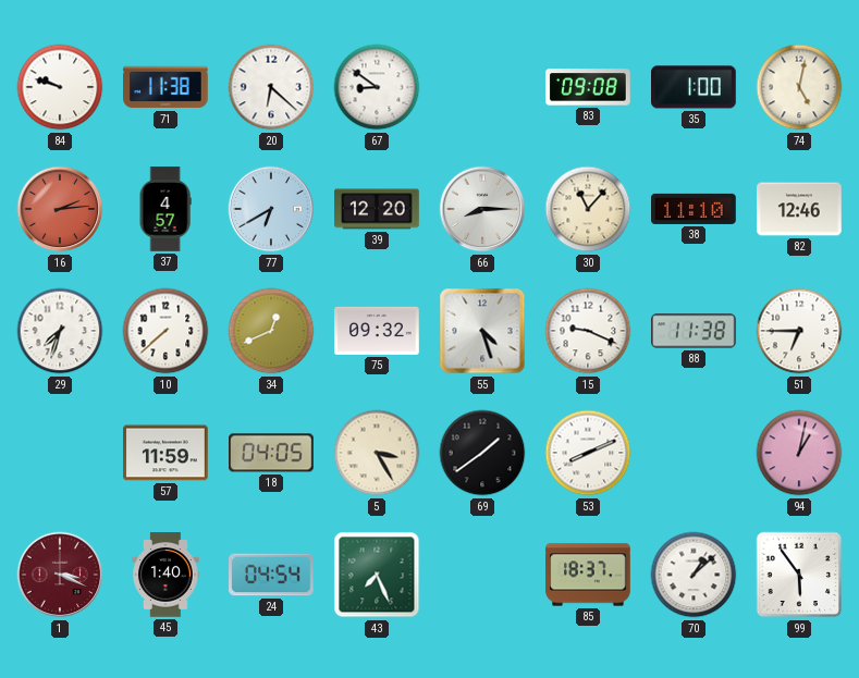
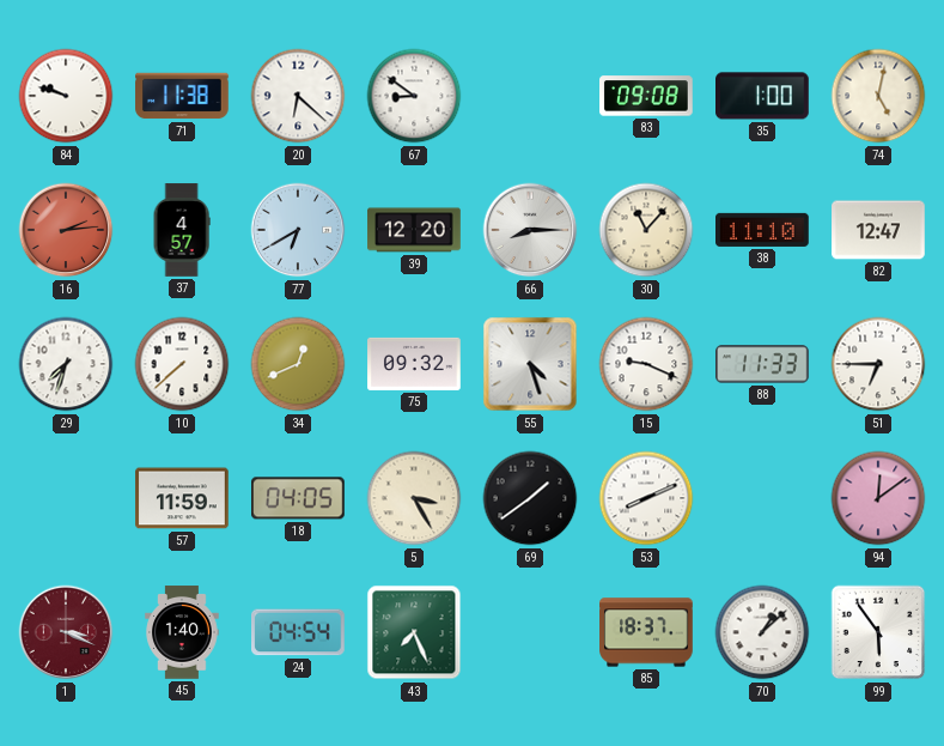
82: 12:46 -> 12:47 (878, 230)
88: 11:38 -> 11:33 (762, 364)
94: 1:02 -> 12:09 (878, 498)
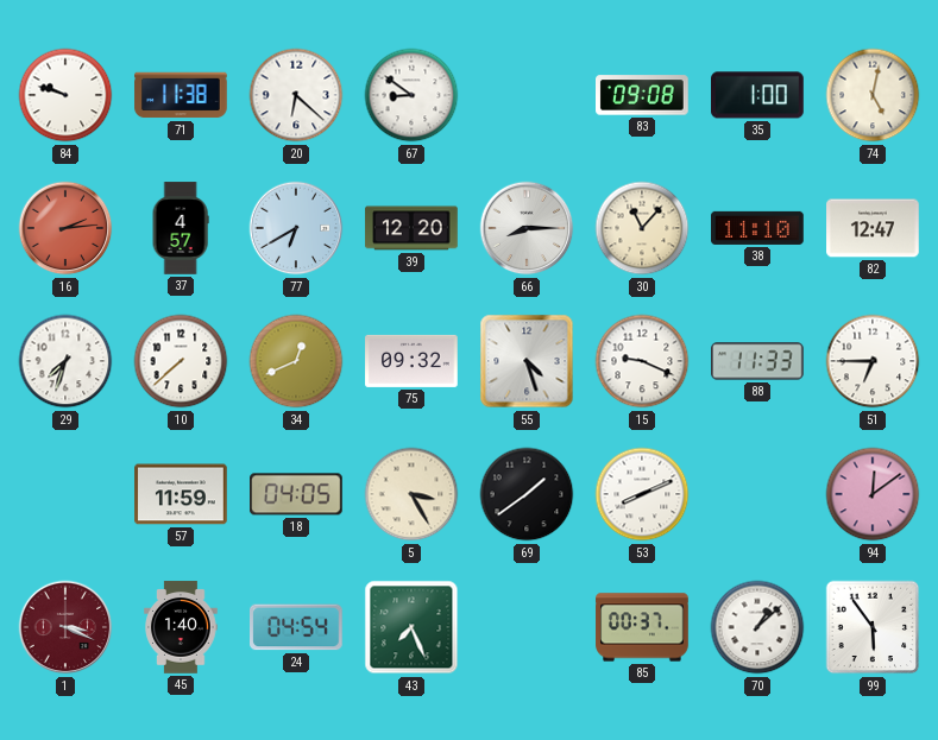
85: 18:37 -> 00:37 (642, 627)
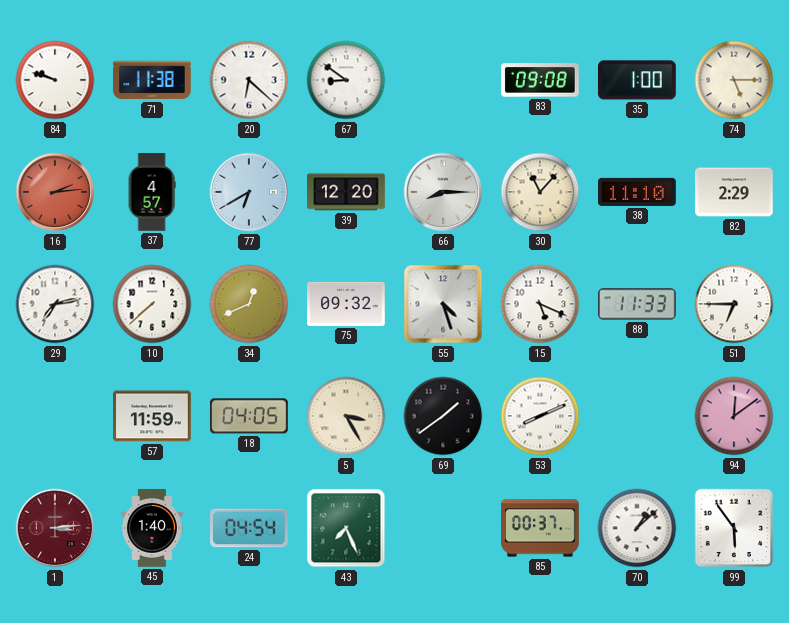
74: 5:02 -> 5:15 (734, 80)
82: 12:47 -> 2:29 (734, 192)
29: 7:33 -> 7:13 (55, 304)
15: 9:19 -> 5:19 (540, 304)
1: 3:19 -> 3:14 (55, 528)
